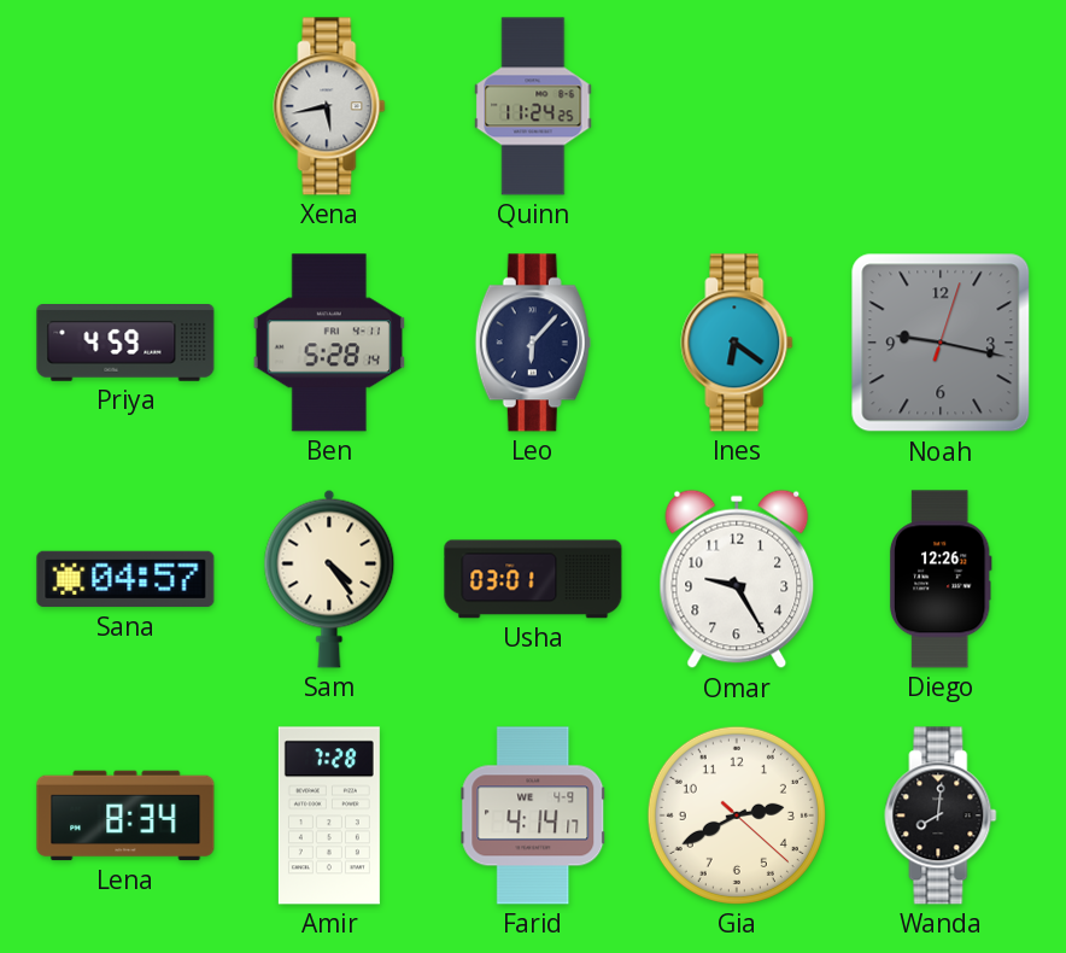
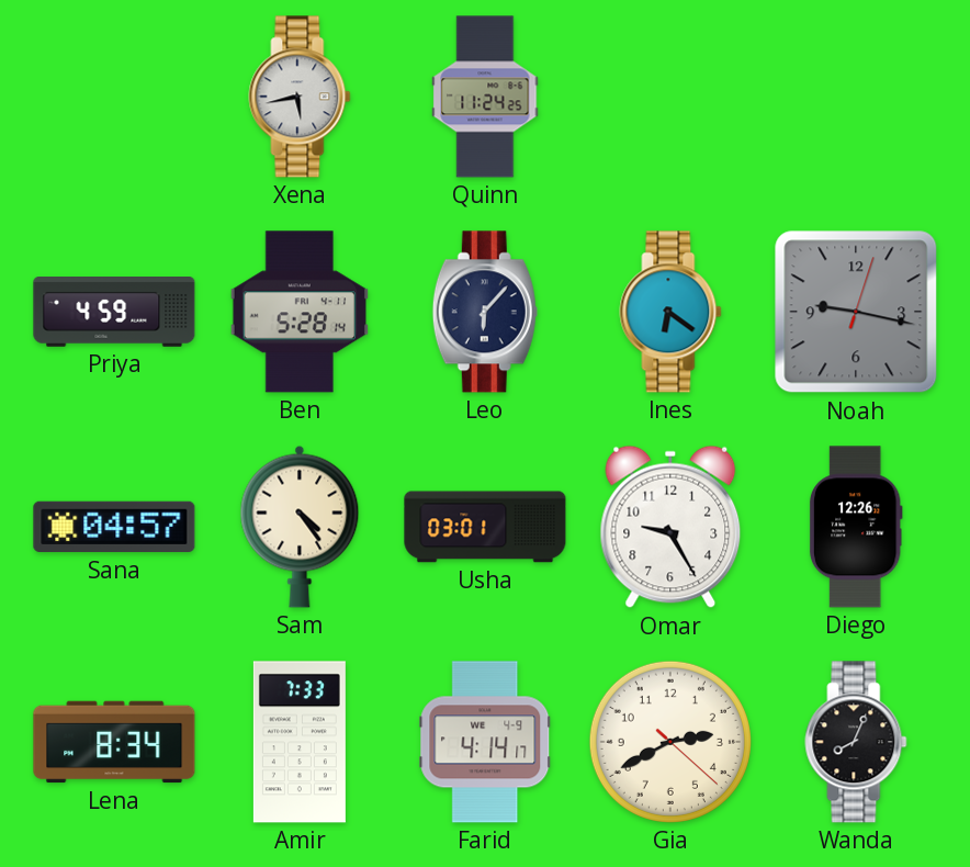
Amir: 7:28 -> 7:33 (300, 742)
Wanda: 8:01 -> 8:04 (856, 742)
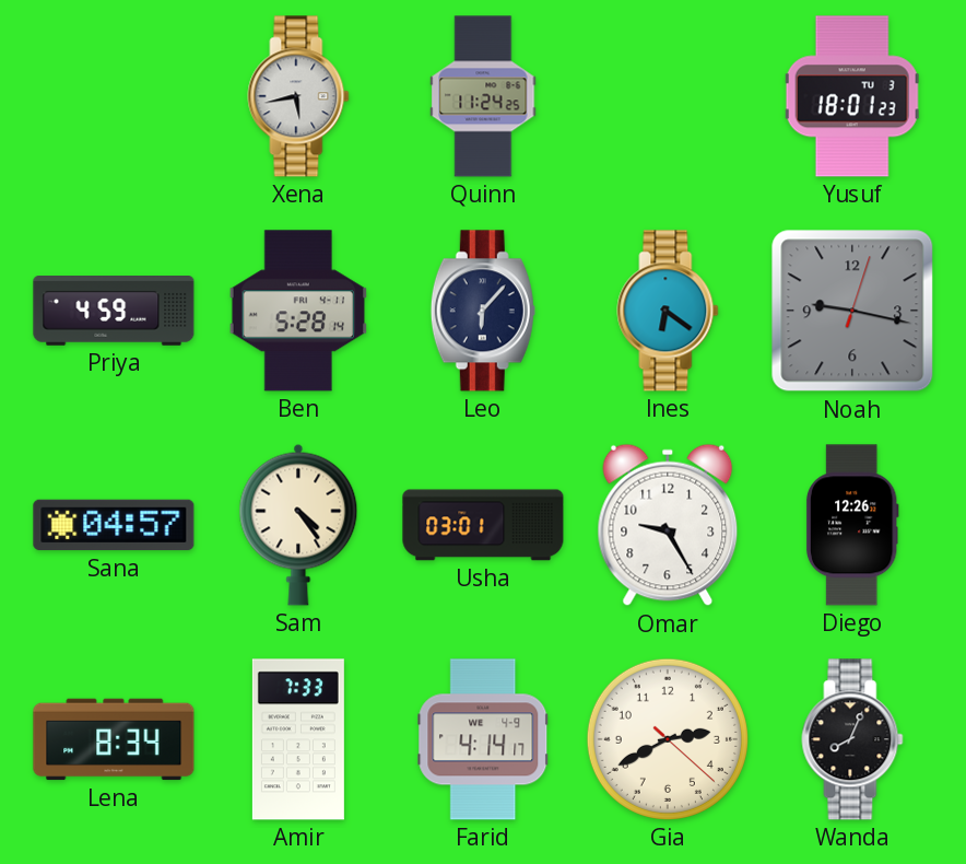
Yusuf: none -> 18:01 (852, 96)
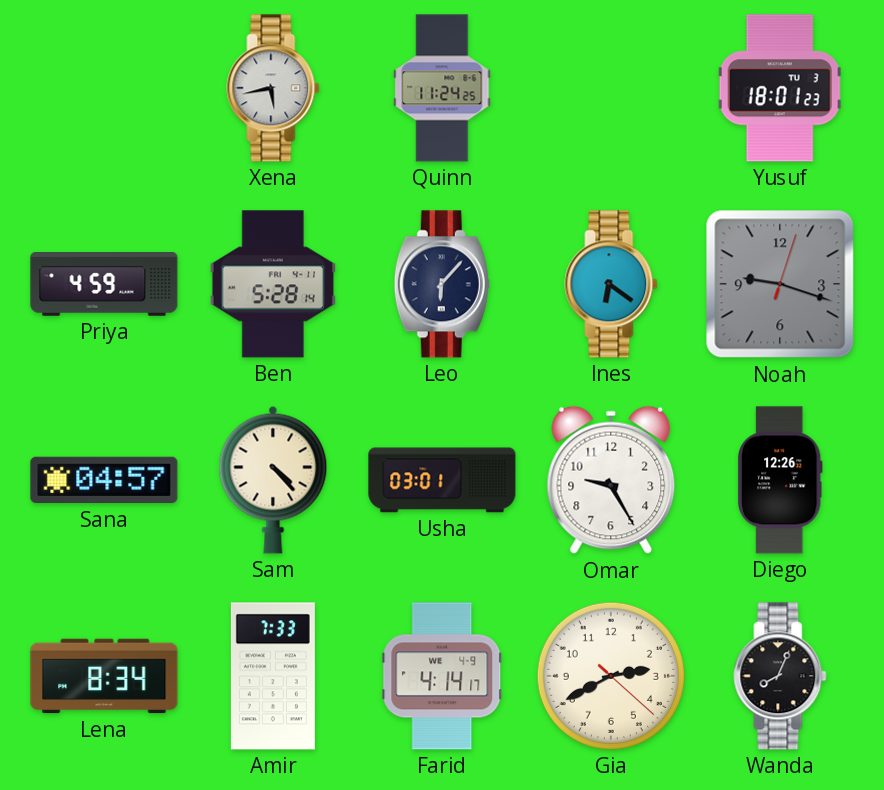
Noah: 9:17 -> 9:18 (780, 284)
Sam: 4:24 -> 4:23 (273, 480)
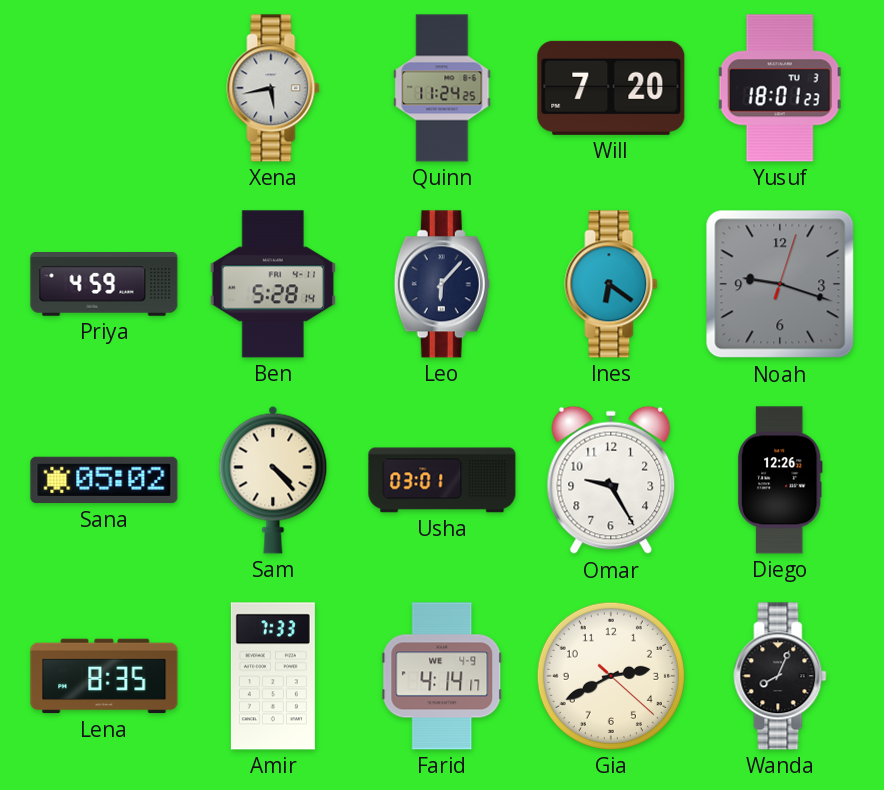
Will: none -> 7:20 (611, 88)
Sana: 04:57 -> 05:02 (104, 480)
Lena: 8:34 -> 8:35 (104, 676)
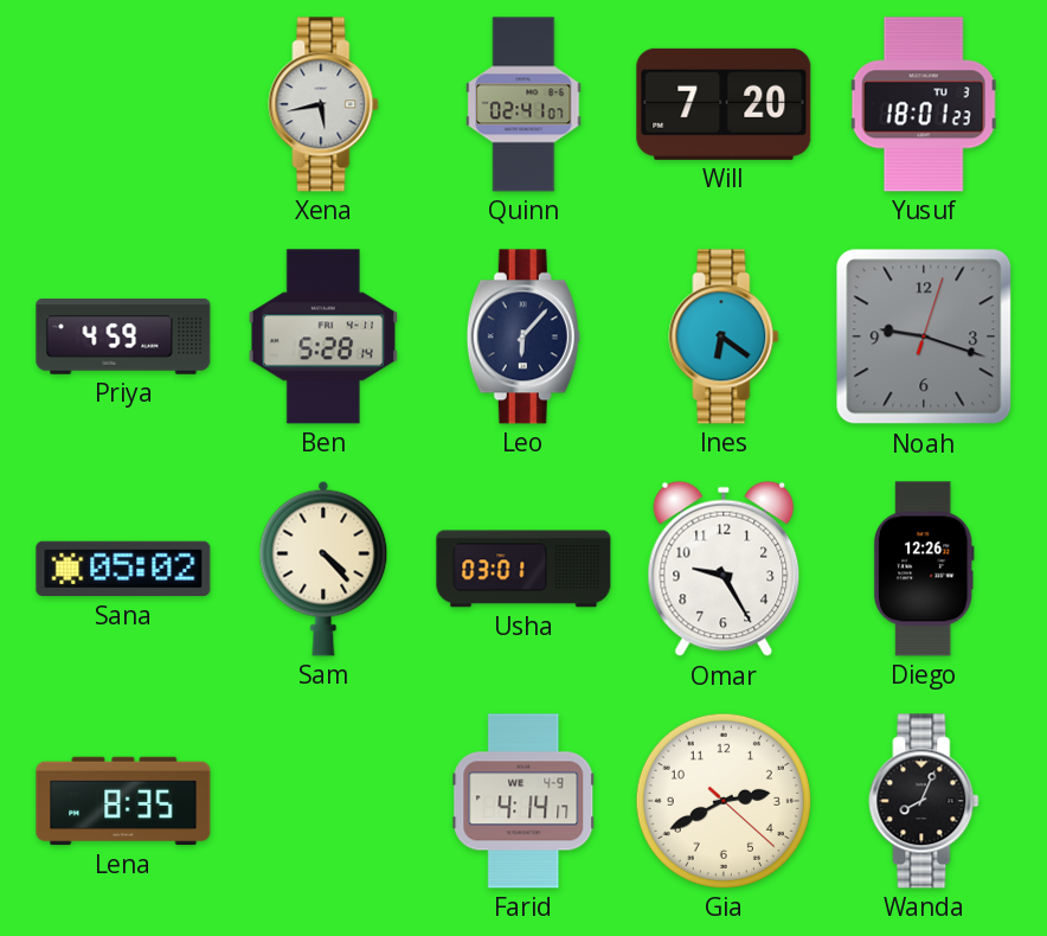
Quinn: 11:24 -> 02:41 (523, 104)
Amir: 7:33 -> none (273, 676)
